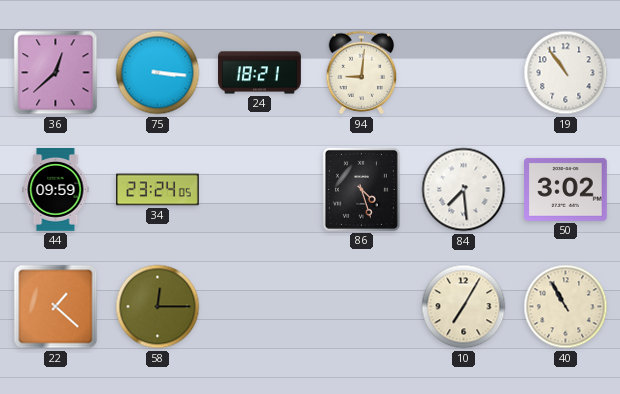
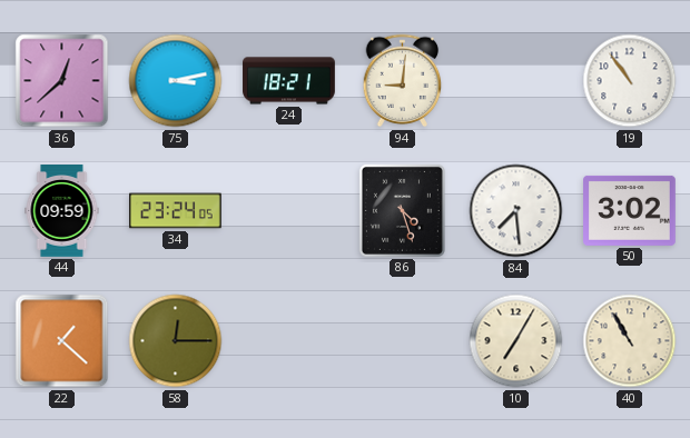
75: 3:16 -> 3:13 (176, 81)
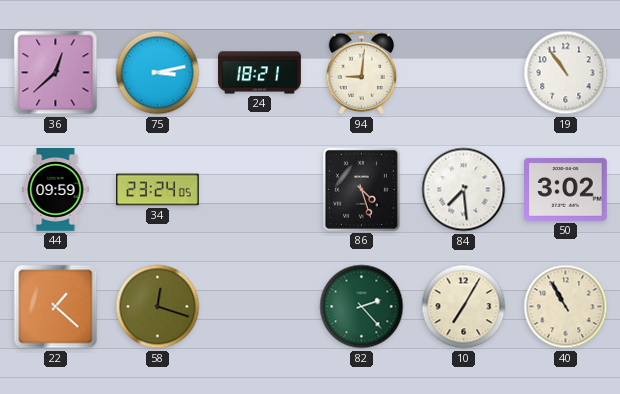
58: 12:15 -> 12:18 (158, 307)
82: none -> 2:23 (362, 307)
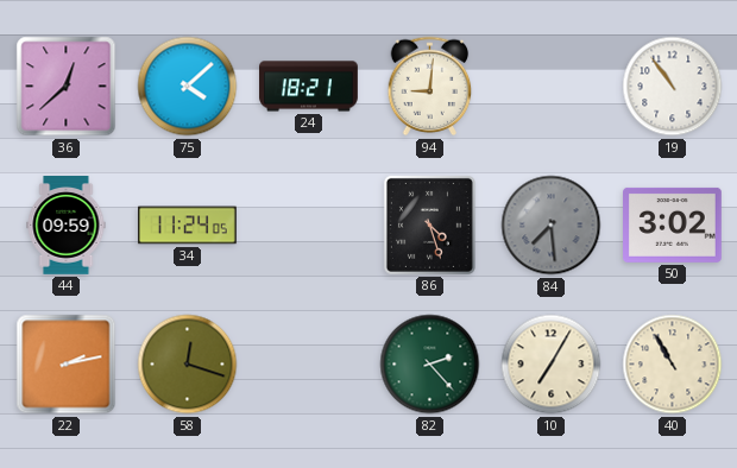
75: 3:13 -> 4:08 (188, 87)
34: 23:24 -> 11:24 (188, 226)
84 dial: white -> grey (552, 226)
22: 1:22 -> 2:13 (67, 365)
